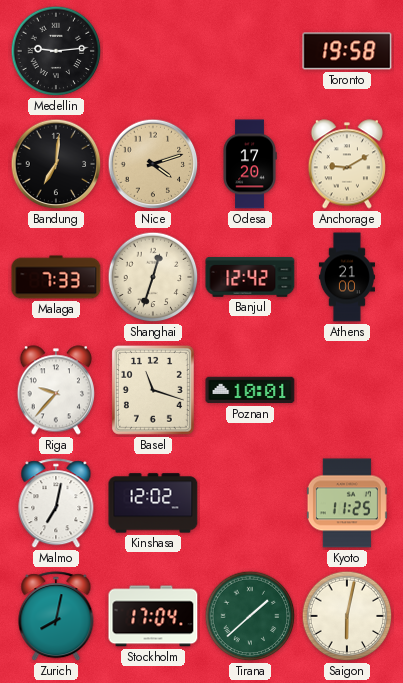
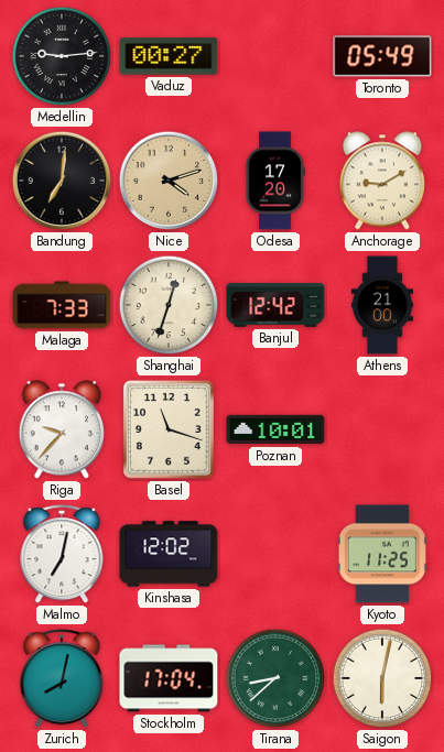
Vaduz: none -> 00:27 (169, 56)
Toronto: 19:58 -> 05:49 (382, 56)
Tirana: 1:38 -> 8:38 (275, 678)
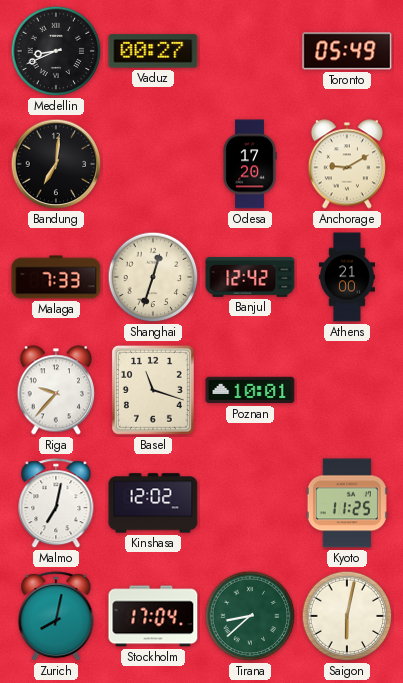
Medellin: 9:14 -> 8:41 (56, 51)
Nice: 4:12 -> none (169, 181)
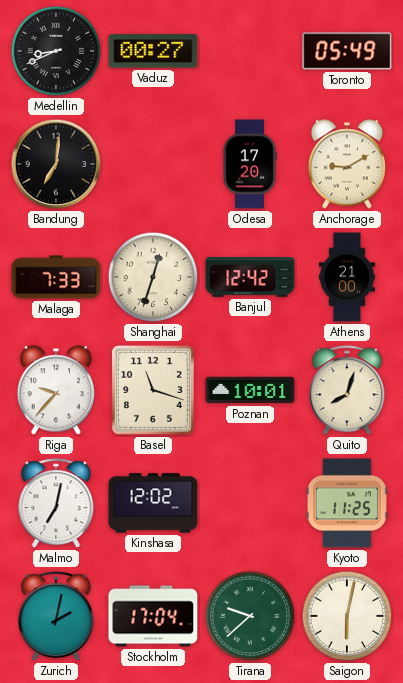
Quito: none -> 8:03 (347, 391)
Zurich: 8:02 -> 2:02 (56, 617)
Tirana: 8:38 -> 9:38 (250, 616)
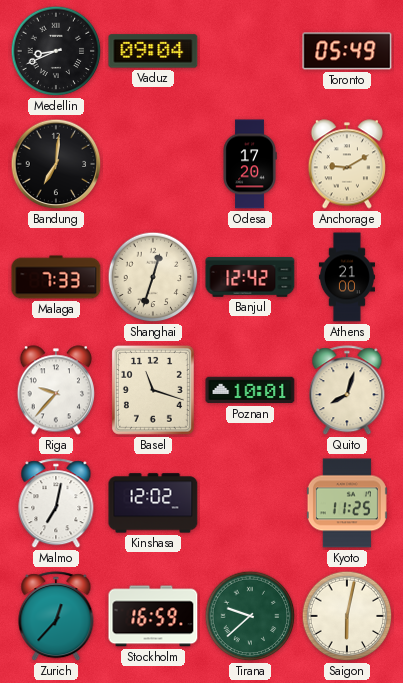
Vaduz: 00:27 -> 09:04 (153, 51)
Zurich: 2:02 -> 12:37 (56, 617)
Stockholm: 17:04 -> 16:59 (153, 616)
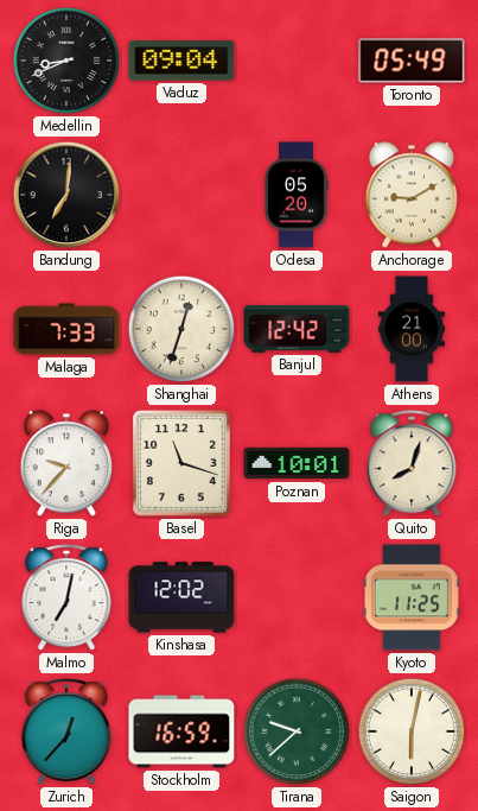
Odesa: 17:20 -> 05:20 (297, 195)
